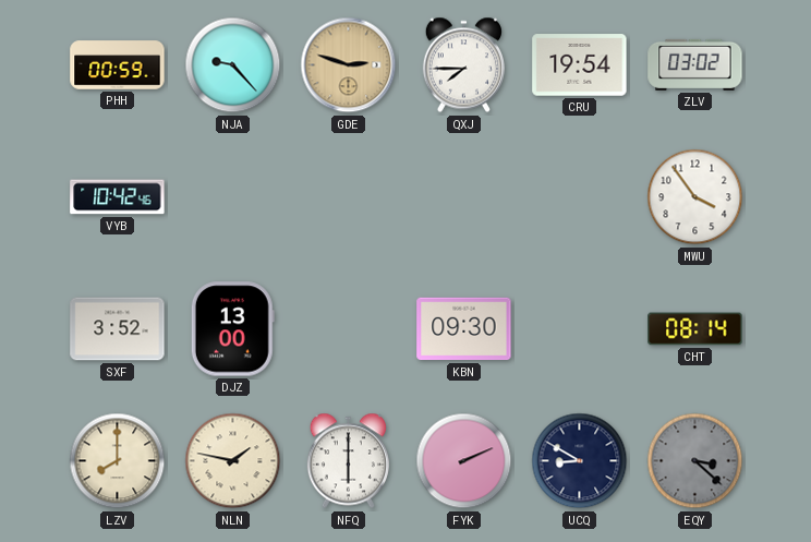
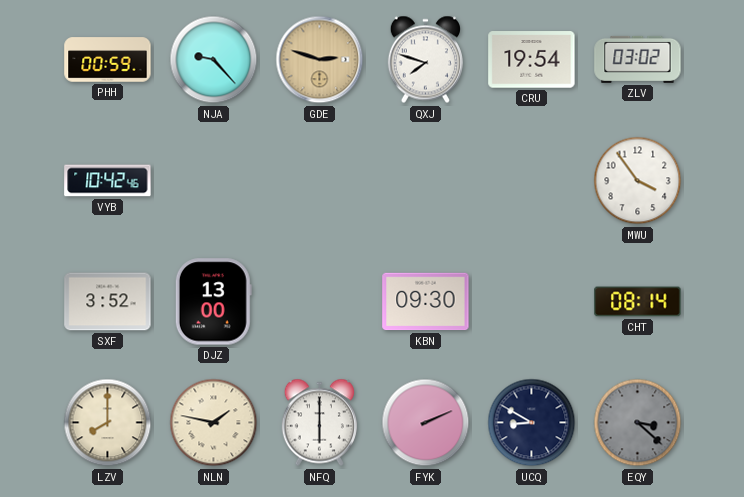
QXJ: 7:45 -> 7:48 (425, 60)
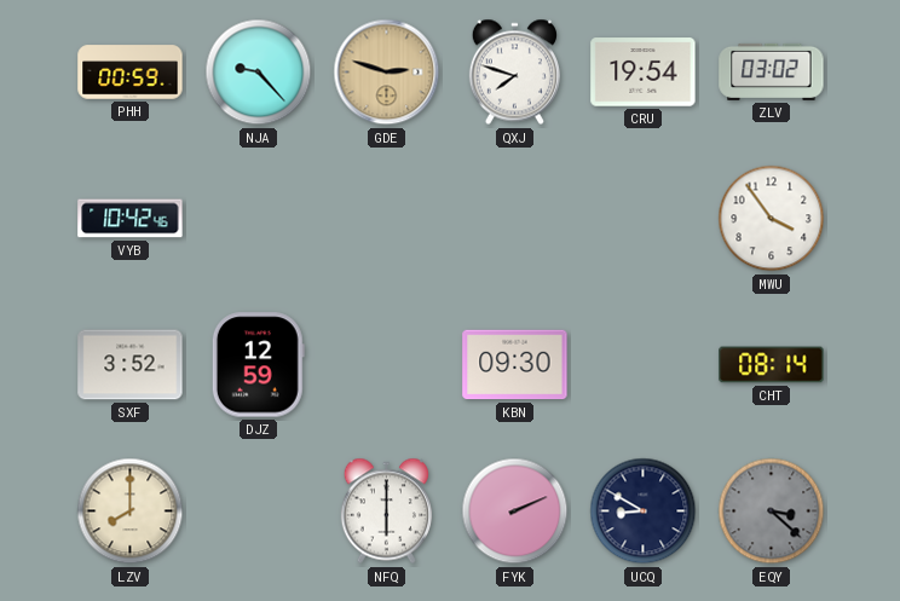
DJZ: 13:00 -> 12:59 (258, 365)
NLN: 1:47 -> none (214, 423)
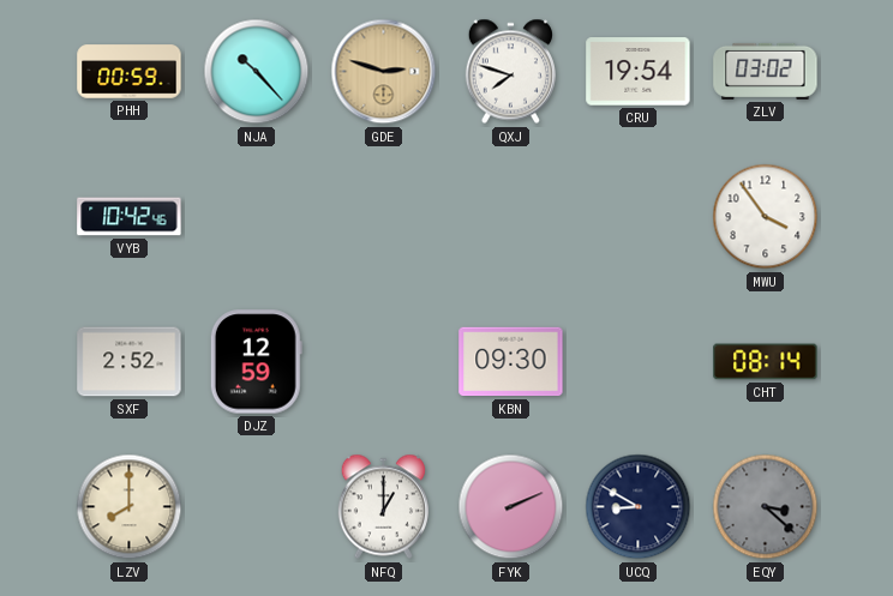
NJA: 9:23 -> 10:23 (257, 72)
SXF: 3:52 -> 2:52 (130, 362)
NFQ: 6:00 -> 1:00 (383, 507)
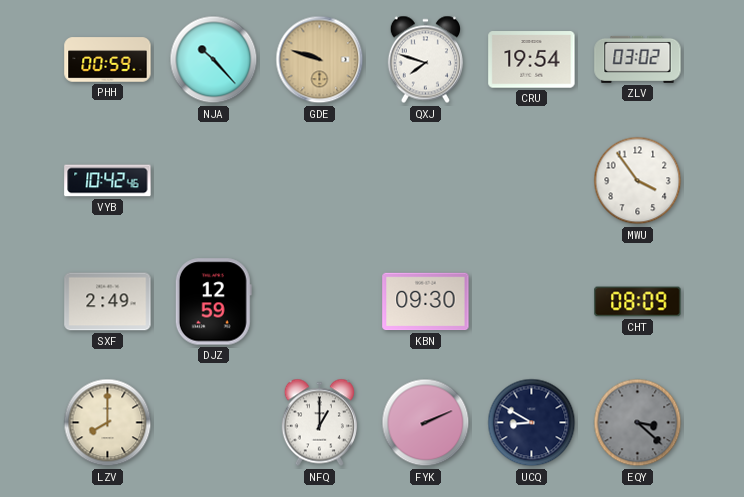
GDE: 2:48 -> 9:48 (320, 60)
SXF: 2:52 -> 2:49 (108, 302)
CHT: 08:14 -> 08:09 (638, 302)
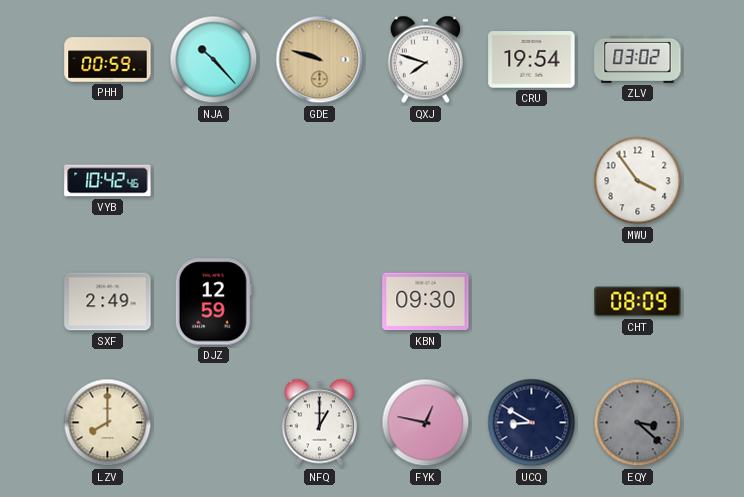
FYK: 2:11 -> 12:47 (426, 423)
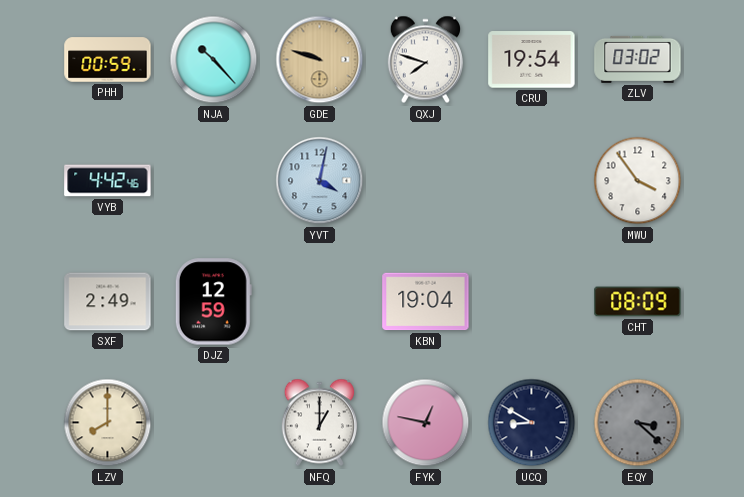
VYB: 10:42 -> 4:42 (108, 181)
YVT: none -> 4:02 (320, 181)
KBN: 09:30 -> 19:04 (426, 302)
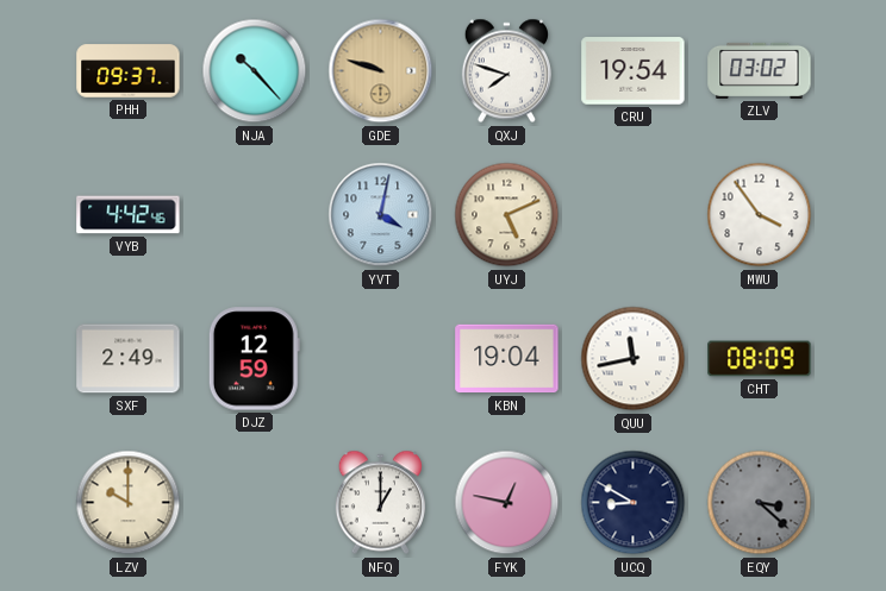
PHH: 00:59 -> 09:37 (129, 71)
UYJ: none -> 5:11 (507, 215)
QUU: none -> 11:43 (634, 359)
LZV: 8:00 -> 10:00 (129, 503)
